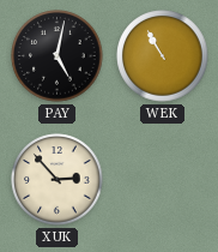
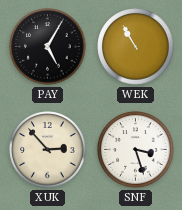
PAY: 5:02 -> 5:05 (48, 47)
SNF: none -> 3:27 (136, 150)
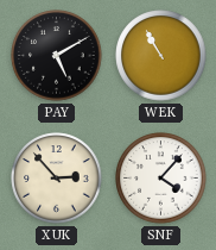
PAY: 5:05 -> 5:10 (57, 56)
SNF: 3:27 -> 4:07 (161, 179)
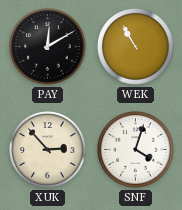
PAY: 5:10 -> 12:10 (48, 47)
SNF: 4:07 -> 4:03 (136, 150)
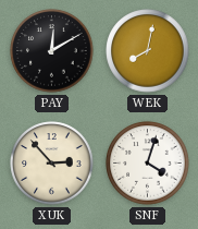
WEK: 10:55 -> 8:02 (148, 51)
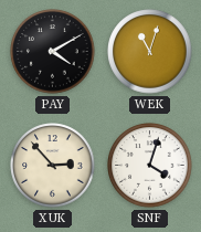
PAY: 12:10 -> 4:10 (53, 52)
WEK: 8:02 -> 11:03 (150, 52)
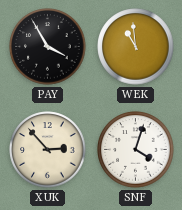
PAY: 4:10 -> 3:55 (48, 47)
WEK: 11:03 -> 10:59 (136, 47)
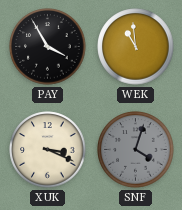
XUK: 2:53 -> 3:19 (48, 150)
SNF dial: white -> grey (136, 150)
